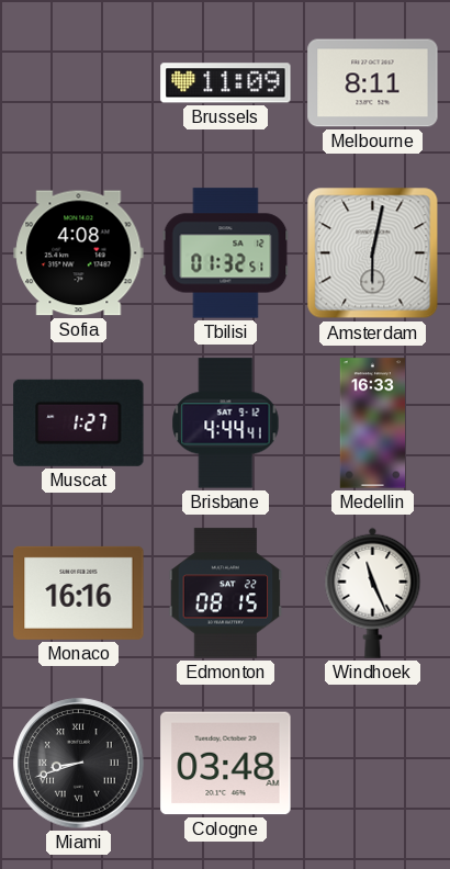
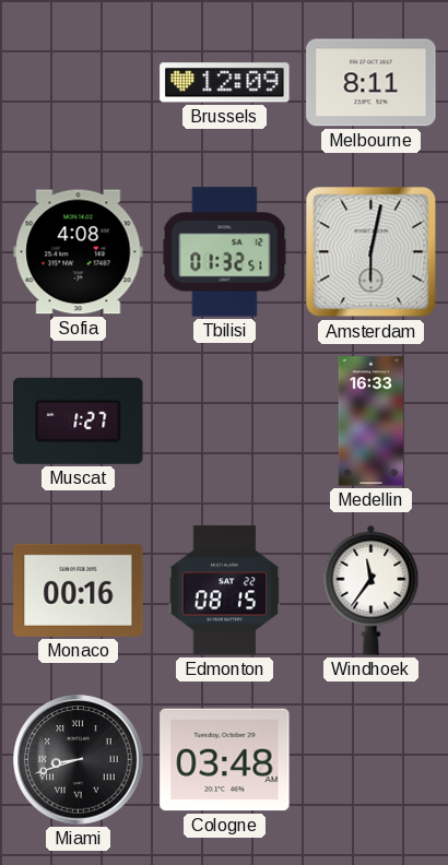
Brussels: 11:09 -> 12:09 (225, 83)
Brisbane: 4:44 -> none (226, 424)
Monaco: 16:16 -> 00:16 (79, 590)
Windhoek: 11:26 -> 11:36 (372, 590)
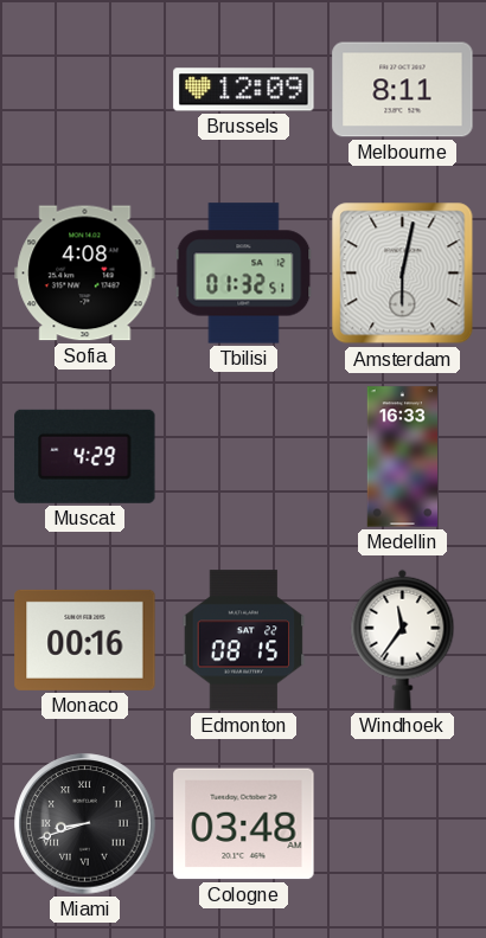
Muscat: 1:27 -> 4:29 (85, 456)
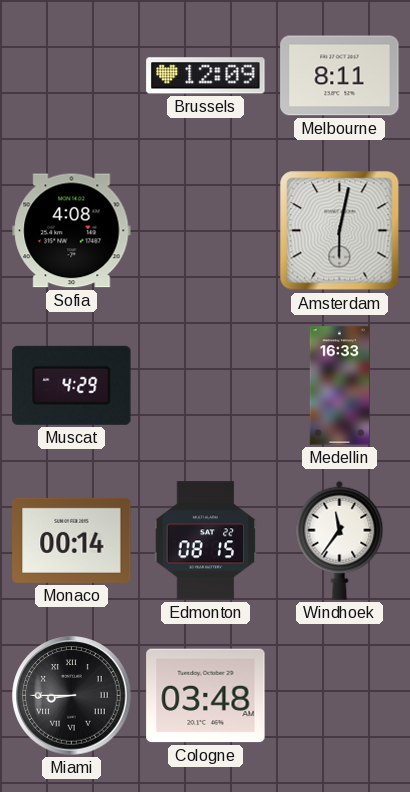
Tbilisi: 01:32 -> none (244, 274)
Monaco: 00:16 -> 00:14 (72, 540)
Miami: 8:42 -> 8:45 (72, 696)
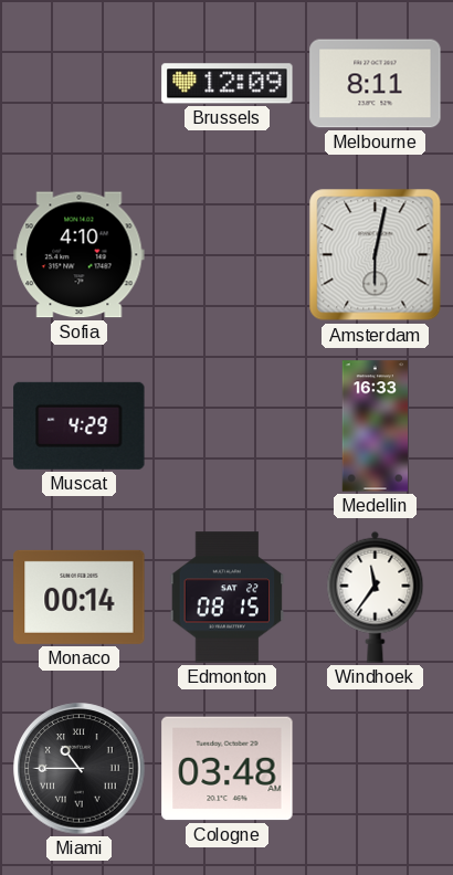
Sofia: 4:08 -> 4:10 (80, 255)
Miami: 8:45 -> 10:45 (80, 769)
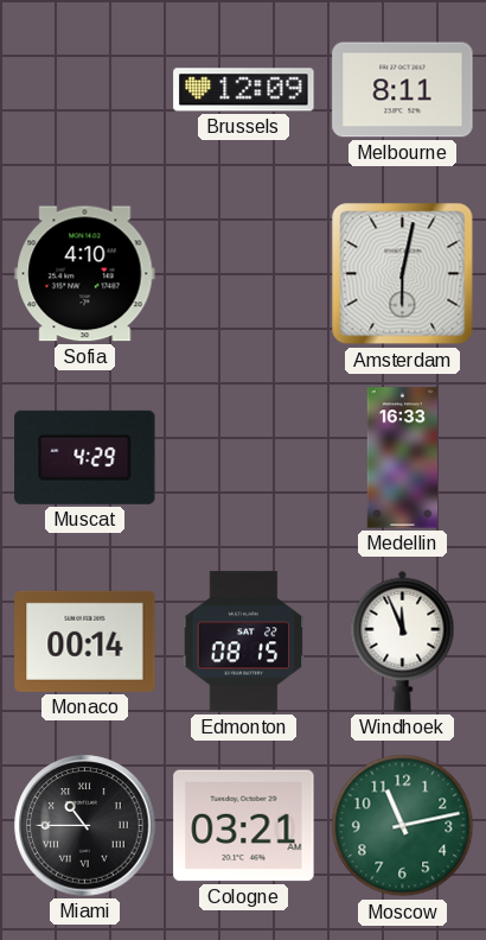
Windhoek: 11:36 -> 11:56 (403, 641)
Cologne: 03:48 -> 03:21 (244, 826)
Moscow: none -> 11:13 (403, 826)
